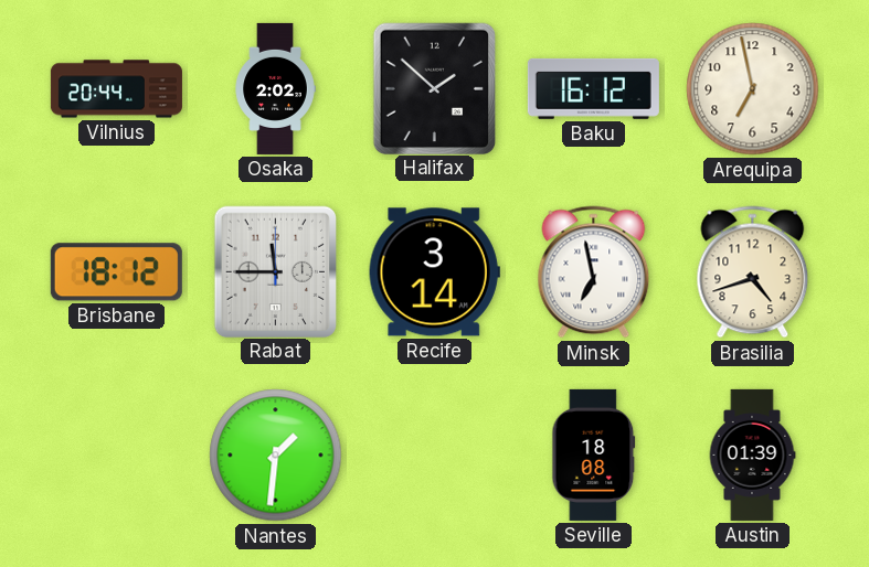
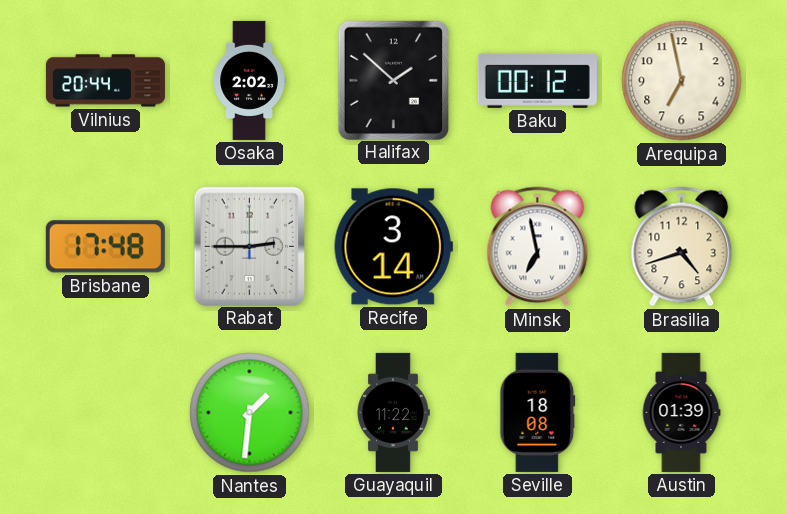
Baku: 16:12 -> 00:12 (537, 80)
Brisbane: 18:12 -> 17:48 (105, 247)
Rabat: 11:45 -> 2:45 (249, 246)
Guayaquil: none -> 11:22 (393, 412)
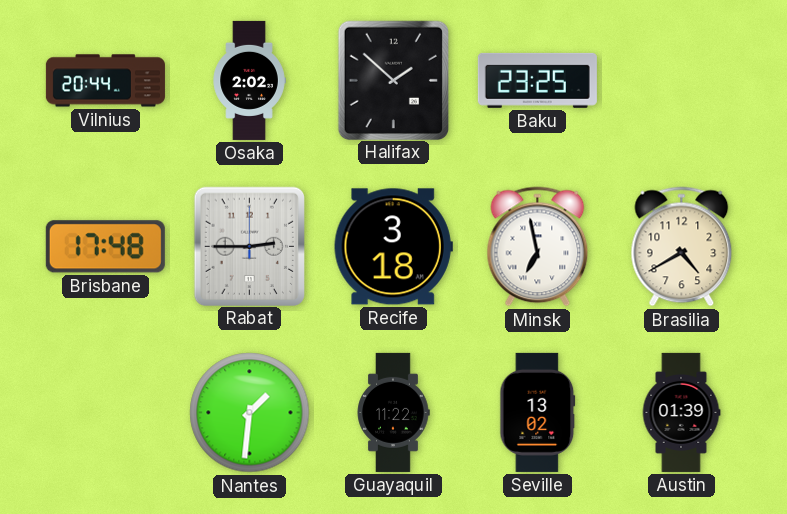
Baku: 00:12 -> 23:25 (537, 80)
Arequipa: 6:58 -> none (682, 81)
Recife: 3:14 -> 3:18 (393, 247)
Brasilia: 4:42 -> 4:40 (682, 247)
Seville: 18:08 -> 13:02 (538, 412)
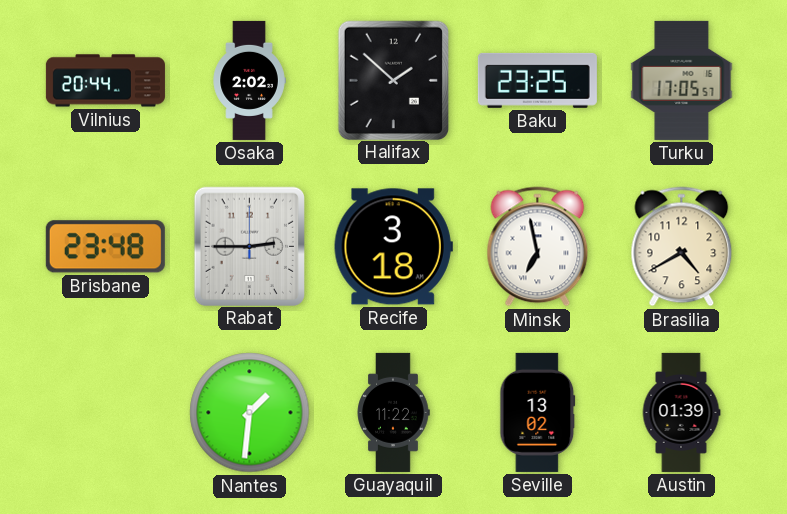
Turku: none -> 17:05 (682, 80)
Brisbane: 17:48 -> 23:48 (105, 247)
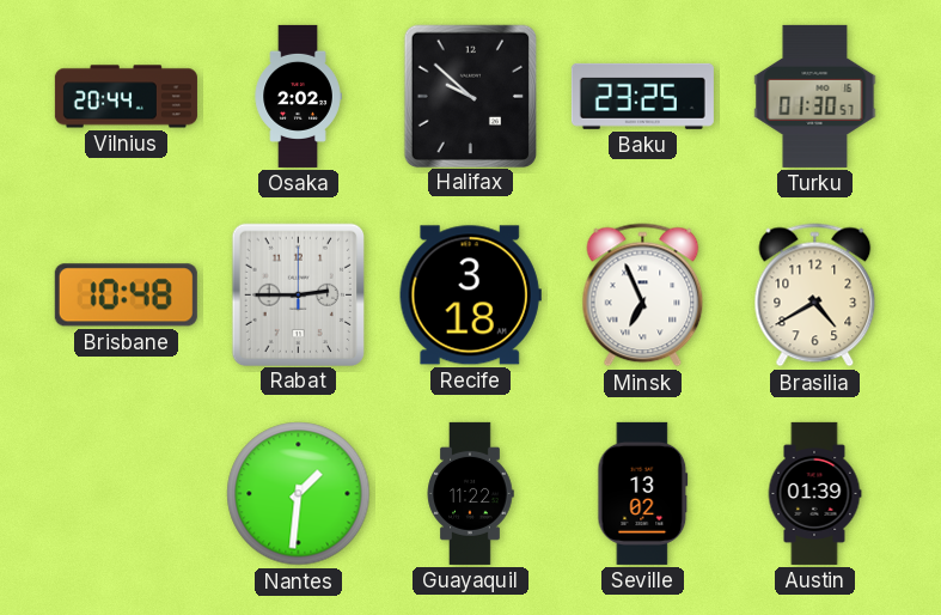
Halifax: 1:52 -> 9:52 (470, 96)
Turku: 17:05 -> 01:30 (815, 96)
Brisbane: 23:48 -> 10:48 (126, 296)
Minsk: 6:58 -> 6:56 (643, 296)
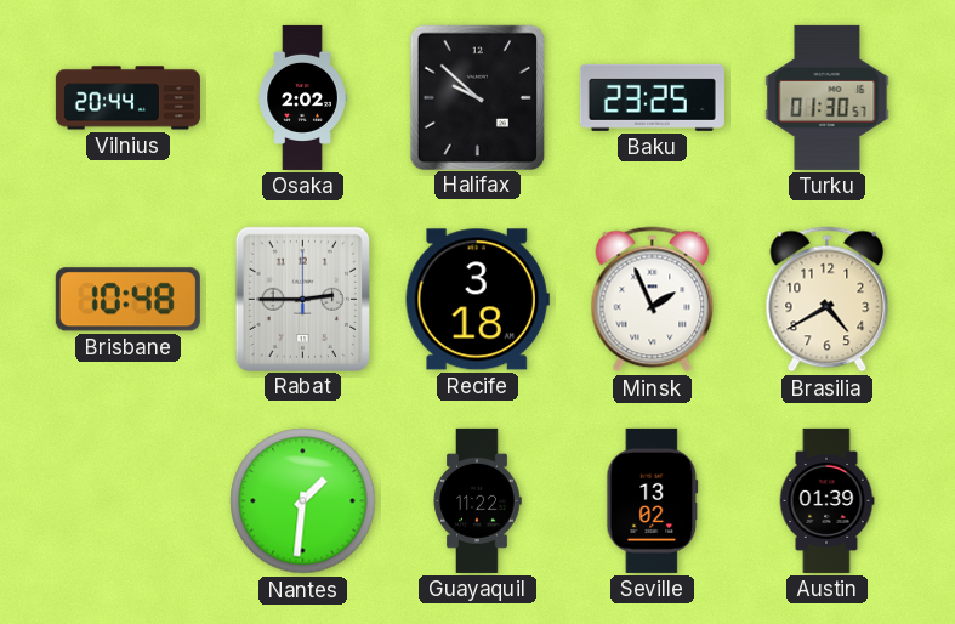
Minsk: 6:56 -> 1:56 (653, 300)
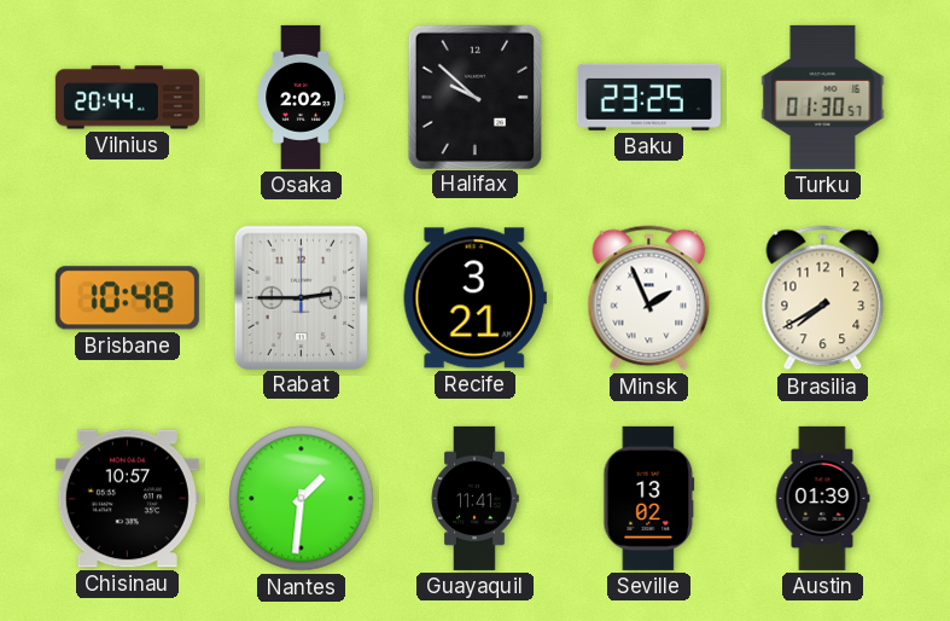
Recife: 3:18 -> 3:21 (474, 298)
Brasilia: 4:40 -> 7:40 (823, 298)
Chisinau: none -> 10:57 (127, 499)
Guayaquil: 11:22 -> 11:41 (474, 498)
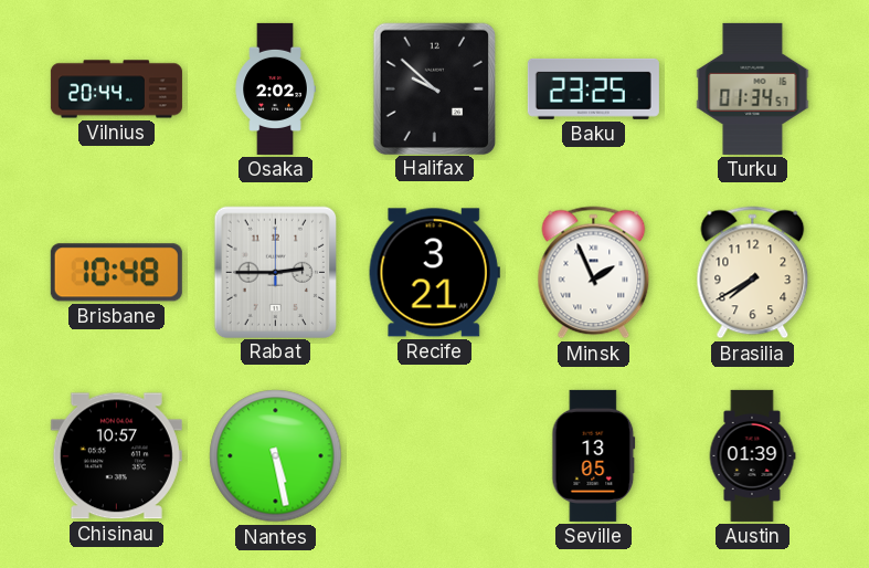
Turku: 01:30 -> 01:34 (753, 88)
Nantes: 1:31 -> 5:28 (276, 456)
Guayaquil: 11:41 -> none (474, 498)
Seville: 13:02 -> 13:05 (594, 455)
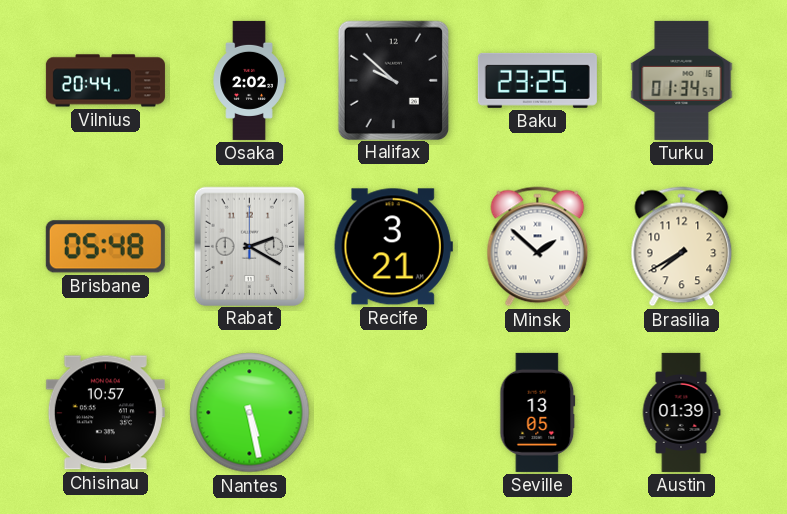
Brisbane: 10:48 -> 05:48 (105, 247)
Rabat: 2:45 -> 2:20 (249, 246)
Minsk: 1:56 -> 1:52 (538, 247)
